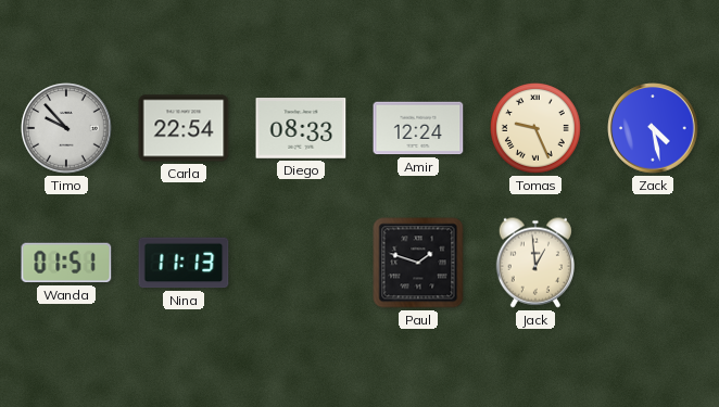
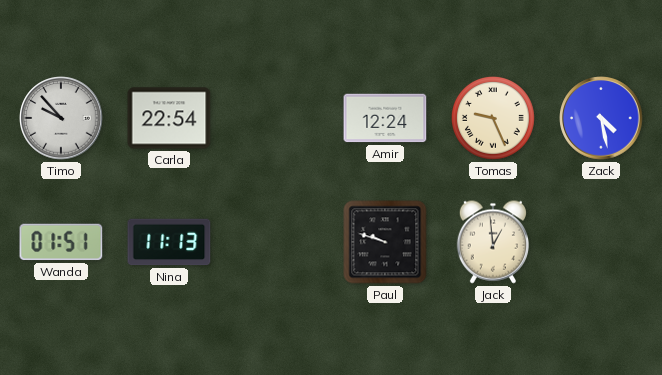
Diego: 08:33 -> none (301, 129)
Paul: 1:48 -> 9:48 (385, 242)
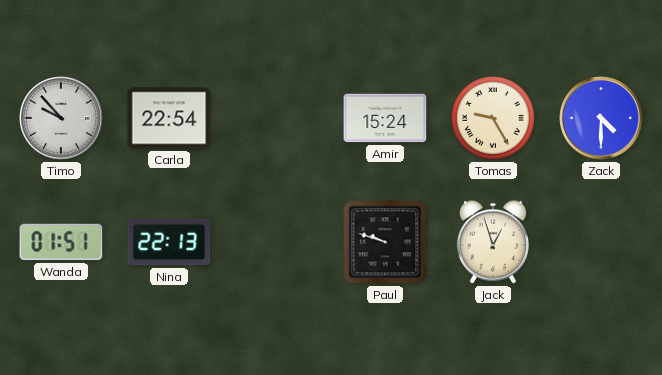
Amir: 12:24 -> 15:24 (385, 118)
Tomas: 9:26 -> 9:25 (494, 119)
Zack: 4:28 -> 4:30 (601, 118)
Nina: 11:13 -> 22:13 (169, 242)
Jack: 12:59 -> 12:57 (492, 242)
